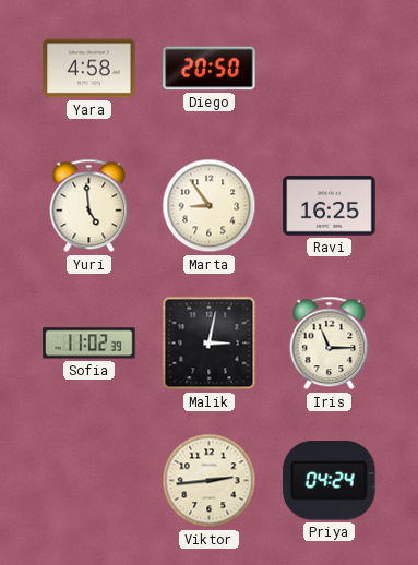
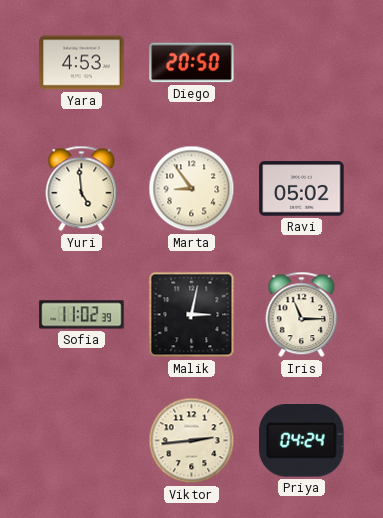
Yara: 4:58 -> 4:53 (82, 63)
Ravi: 16:25 -> 05:02 (302, 189)
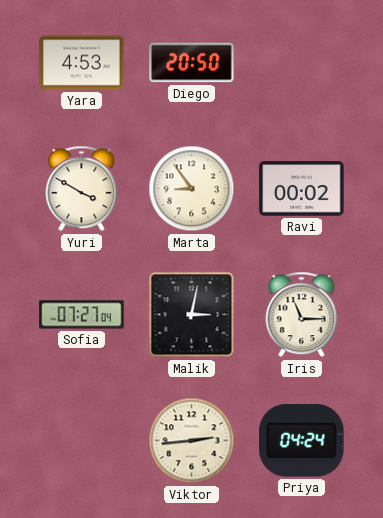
Yuri: 4:59 -> 3:50 (82, 189)
Ravi: 05:02 -> 00:02 (302, 189)
Sofia: 11:02 -> 07:27 (82, 315)
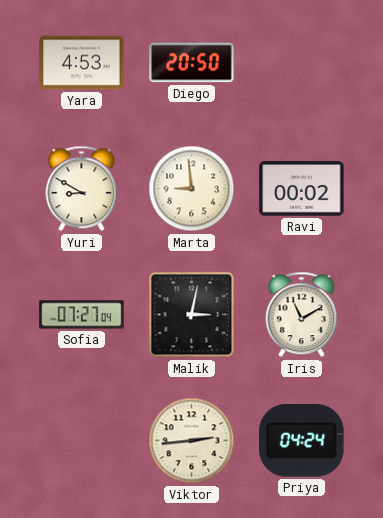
Yuri: 3:50 -> 8:50 (82, 189)
Marta: 8:54 -> 8:59 (192, 189)
Iris: 11:15 -> 11:10 (302, 315)
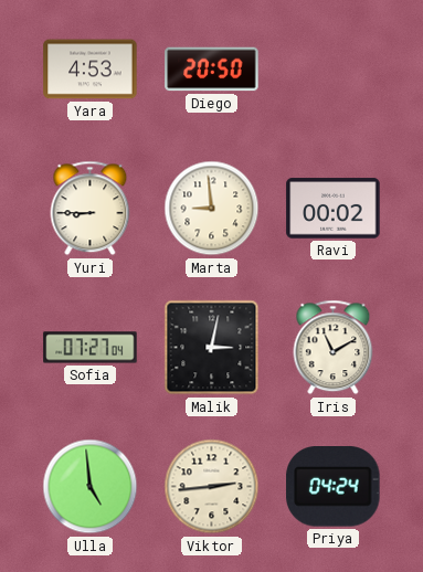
Yuri: 8:50 -> 8:45 (91, 209)
Ulla: none -> 4:59 (91, 487)
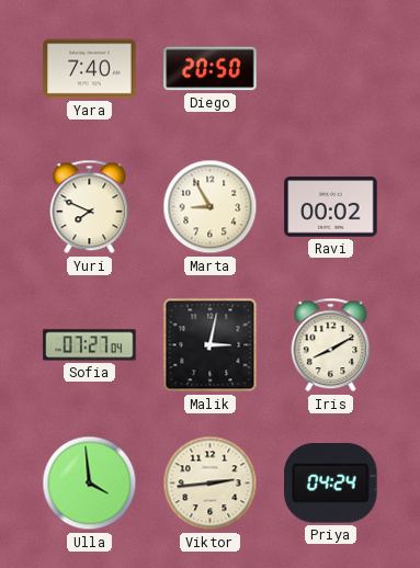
Yara: 4:53 -> 7:40 (90, 69)
Yuri: 8:45 -> 7:49 (90, 207)
Marta: 8:59 -> 8:55 (211, 207)
Iris: 11:10 -> 8:10 (331, 345)
Ulla: 4:59 -> 3:59 (90, 484)
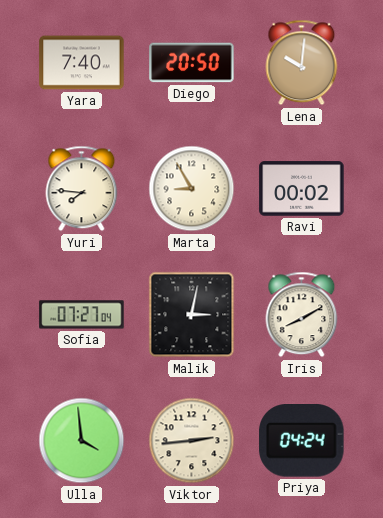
Lena: none -> 10:01 (302, 63)
Yuri: 7:49 -> 7:46 (82, 189)
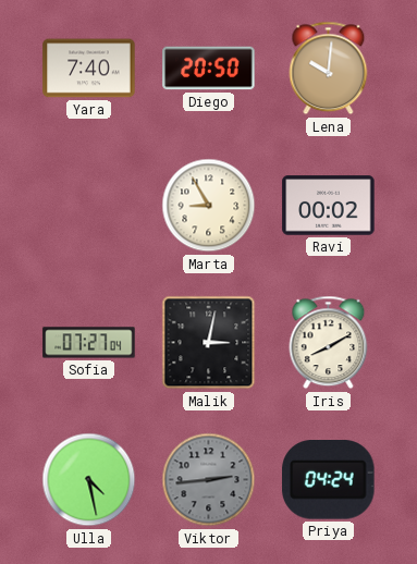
Yuri: 7:46 -> none (82, 189)
Ulla: 3:59 -> 4:28 (89, 480)
Viktor dial: cream -> grey (209, 480)
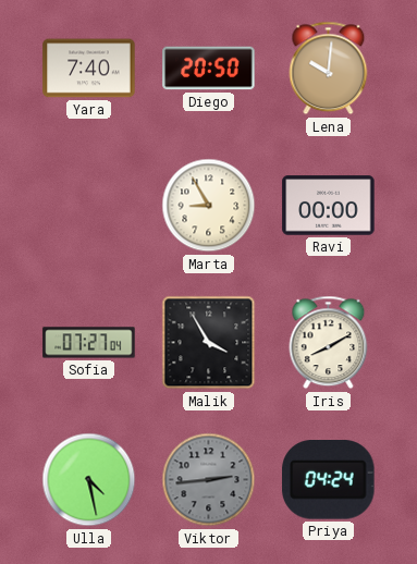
Ravi: 00:02 -> 00:00 (329, 206)
Malik: 3:02 -> 3:55 (209, 343)
